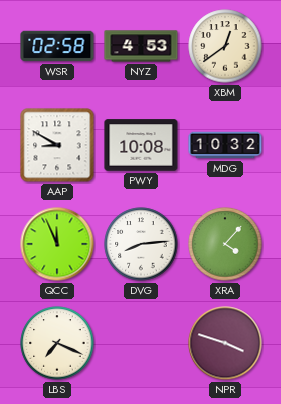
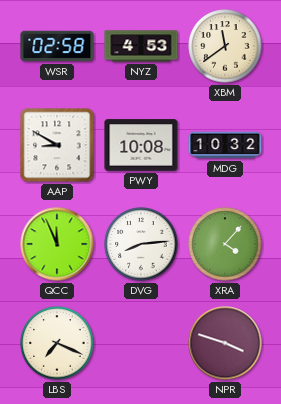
XBM: 12:39 -> 11:39 (225, 46)
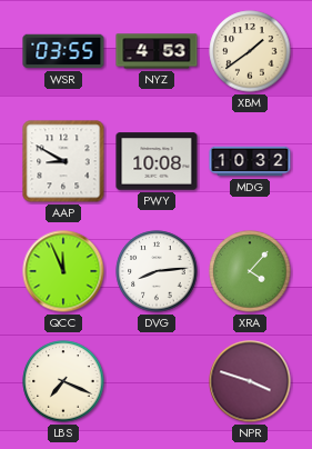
WSR: 02:58 -> 03:55 (63, 51)
XBM: 11:39 -> 1:39 (250, 51)
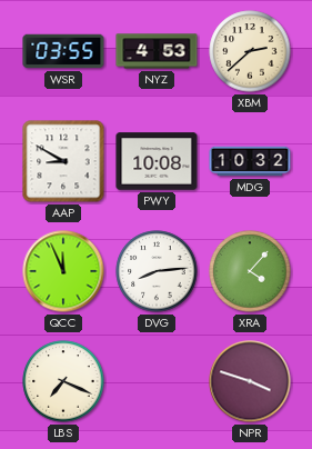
XBM: 1:39 -> 2:38 (250, 51)
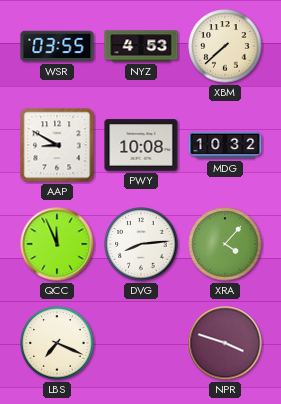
XBM: 2:38 -> 7:38 (225, 46)
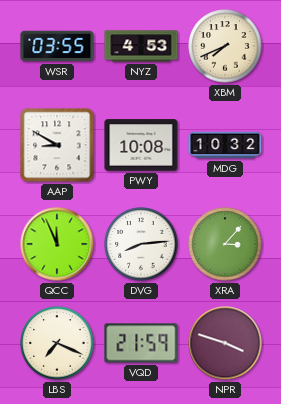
XBM: 7:38 -> 7:41 (225, 46)
XRA: 4:07 -> 3:07 (225, 244)
VQD: none -> 21:59 (141, 343)
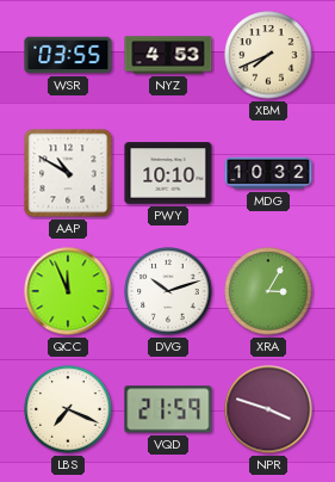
AAP: 8:50 -> 10:50 (68, 173)
PWY: 10:08 -> 10:10 (168, 173)
DVG: 8:14 -> 10:12 (168, 291)
XRA: 3:07 -> 3:05 (268, 291)
